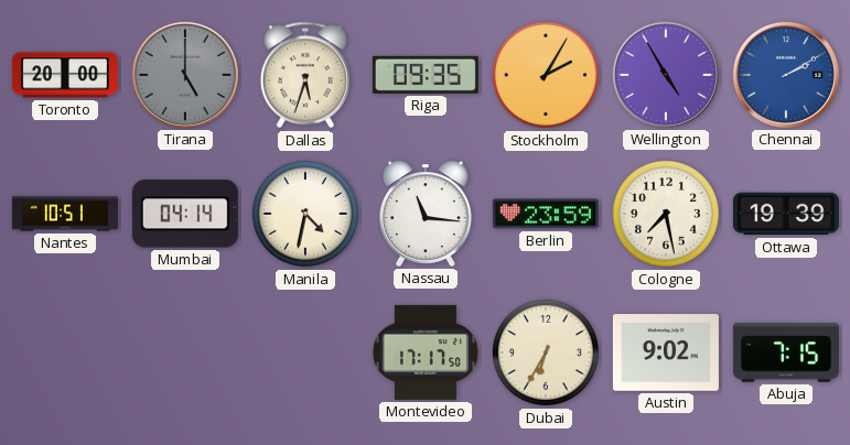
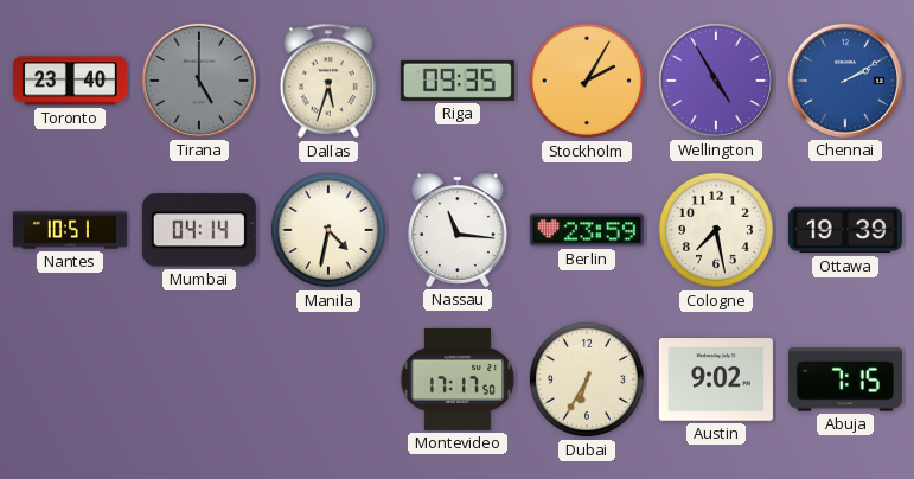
Toronto: 20:00 -> 23:40 (70, 81)
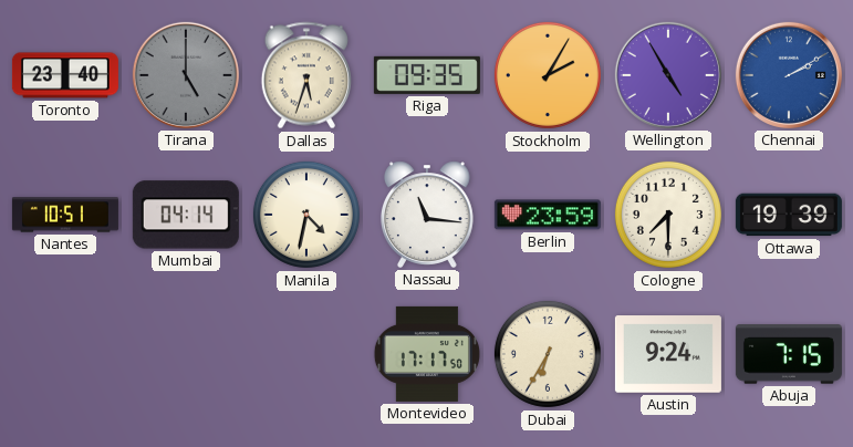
Cologne: 7:28 -> 7:30 (668, 215)
Austin: 9:02 -> 9:24 (668, 354)
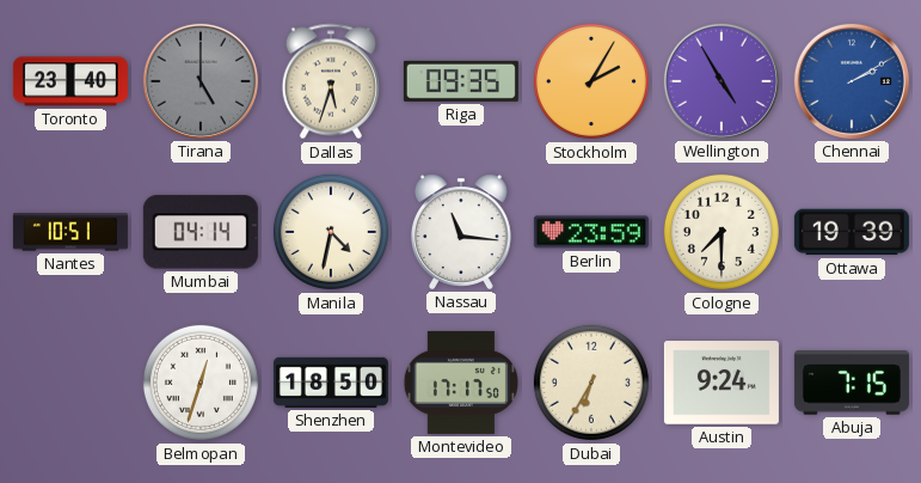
Belmopan: none -> 12:33 (201, 383)
Shenzhen: none -> 18:50 (331, 383)
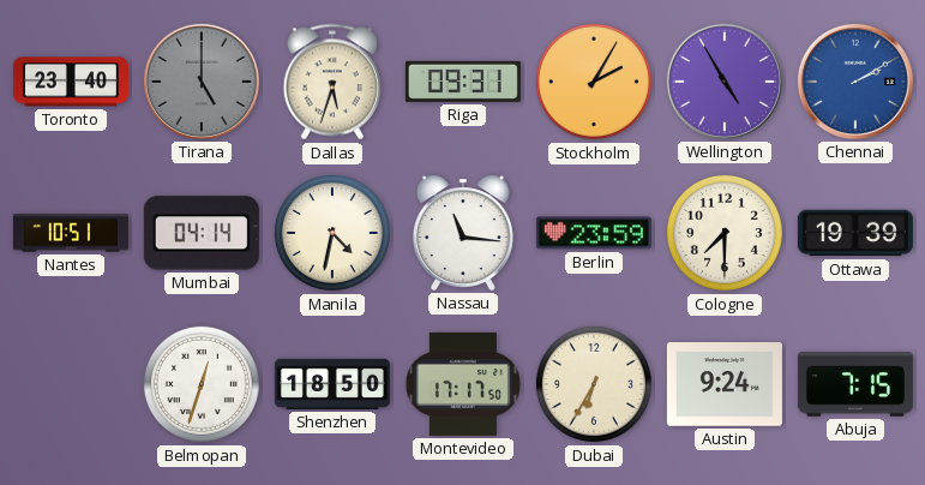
Riga: 09:35 -> 09:31 (463, 82)
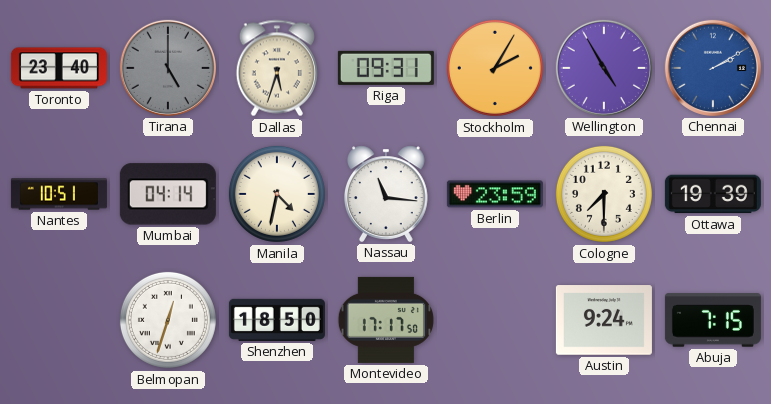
Dubai: 6:35 -> none (594, 384)
